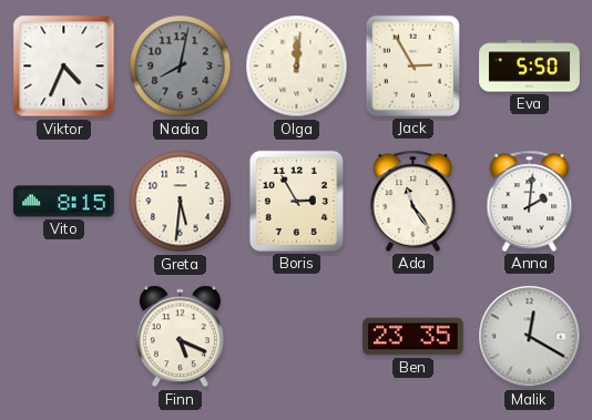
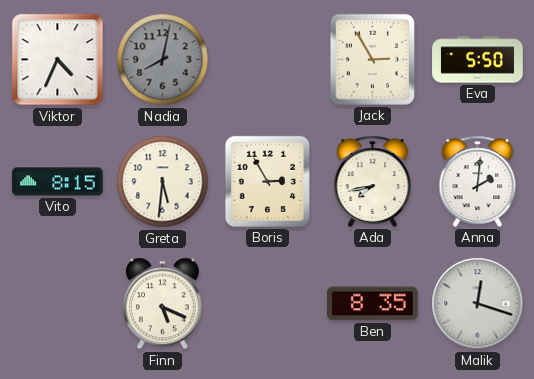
Olga: 12:01 -> none (297, 66)
Ada: 11:24 -> 7:43 (373, 181)
Ben: 23:35 -> 8:35 (373, 304)
Malik: 12:20 -> 12:18 (478, 304)
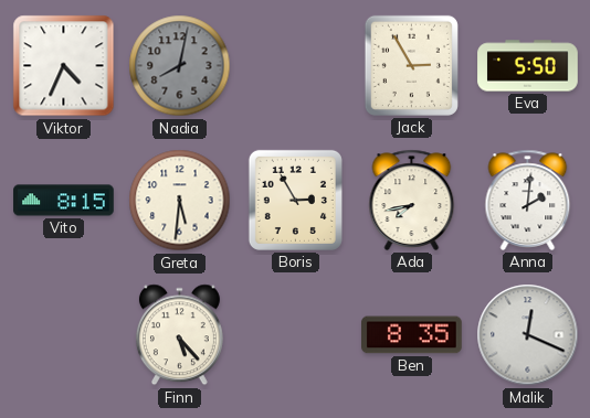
Finn: 5:19 -> 5:23 (179, 335)
Malik: 12:18 -> 12:19 (528, 335)
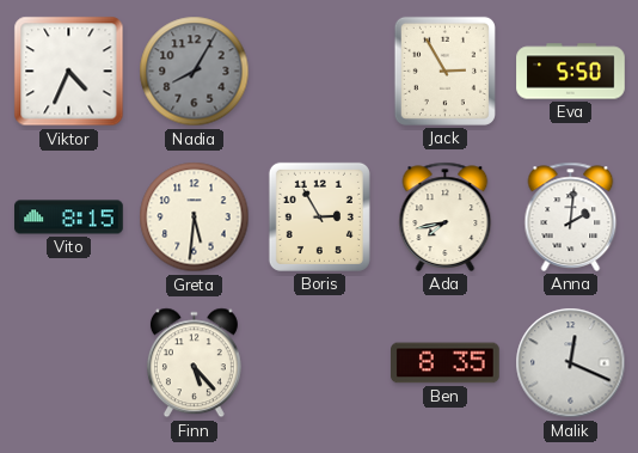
Nadia: 8:02 -> 8:05 (195, 72)
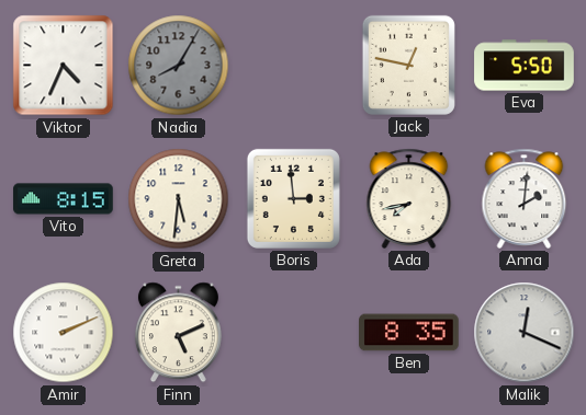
Jack: 2:55 -> 12:47 (408, 65)
Boris: 2:55 -> 2:59 (293, 198)
Amir: none -> 2:11 (64, 333)
Finn: 5:23 -> 5:11 (178, 333)
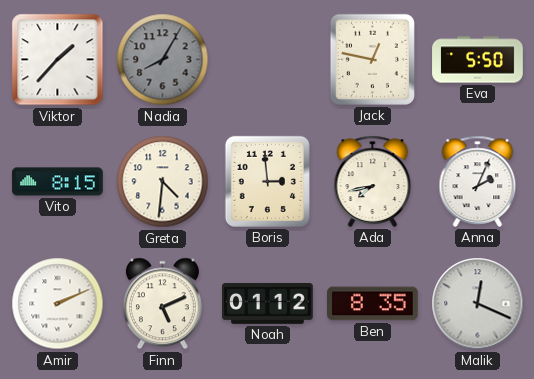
Viktor: 4:34 -> 1:37 (58, 60)
Greta: 5:31 -> 4:31 (163, 182)
Anna: 2:01 -> 2:04 (478, 181)
Noah: none -> 01:12 (268, 304)
